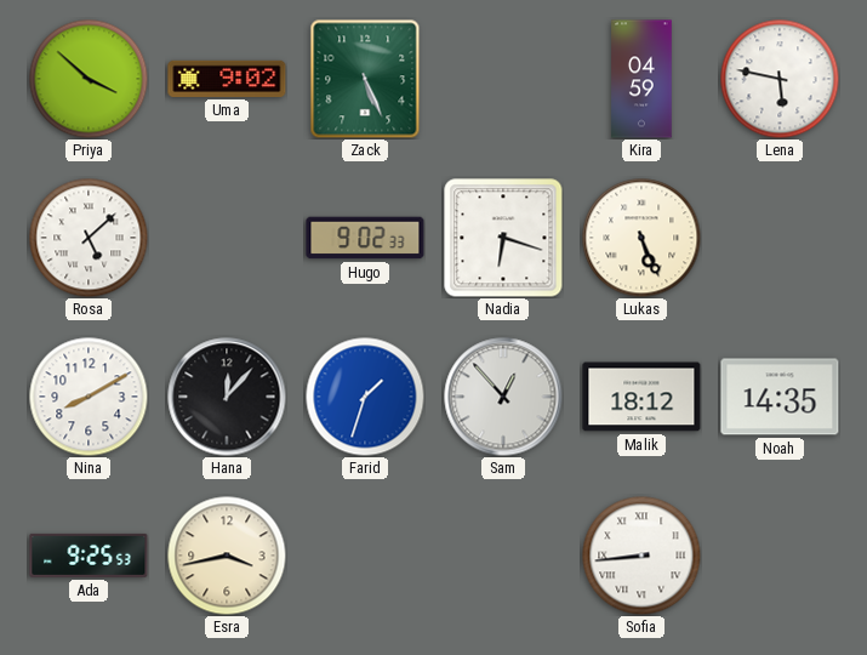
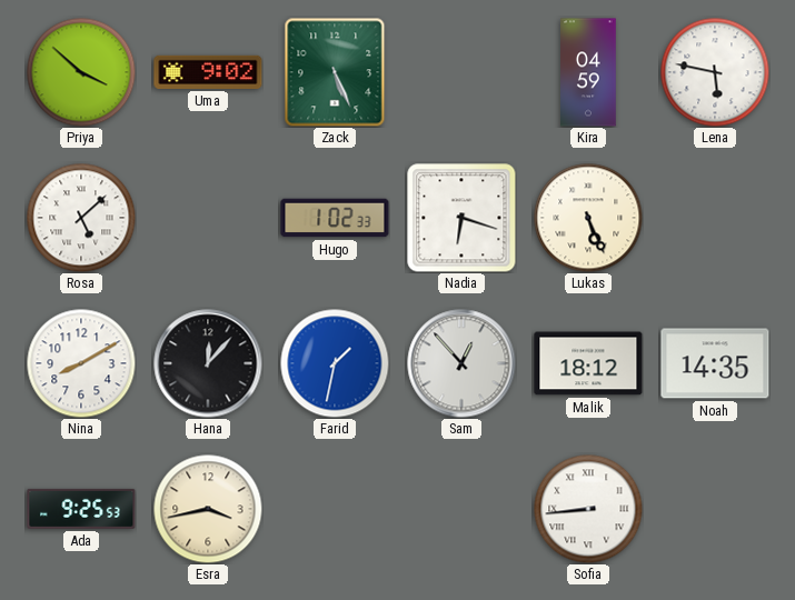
Hugo: 9:02 -> 1:02 (335, 218)
Farid: 1:33 -> 1:32 (335, 363)
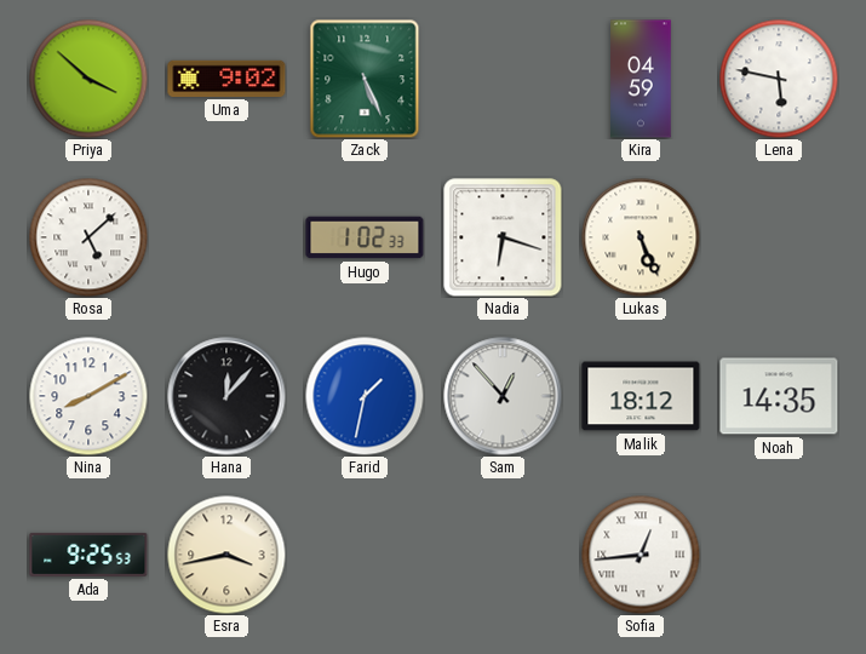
Sofia: 8:44 -> 12:44 (641, 555)
